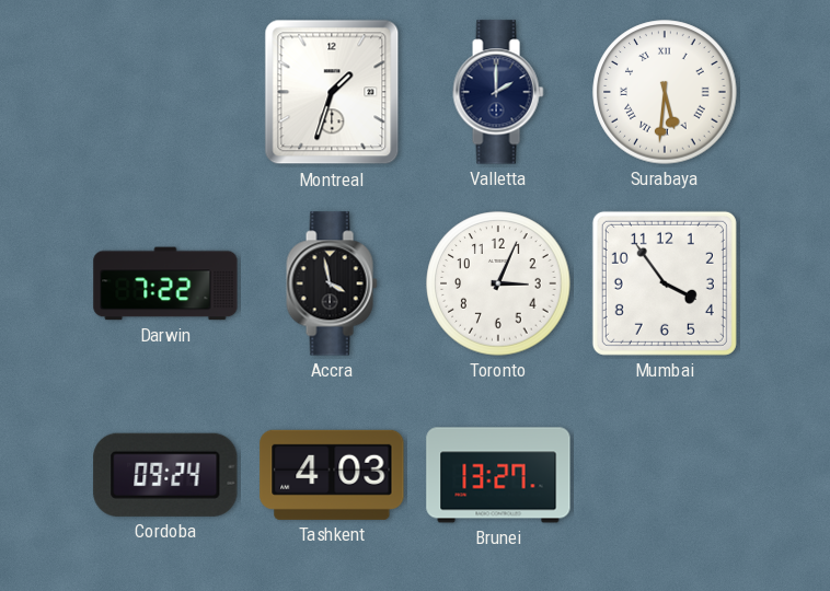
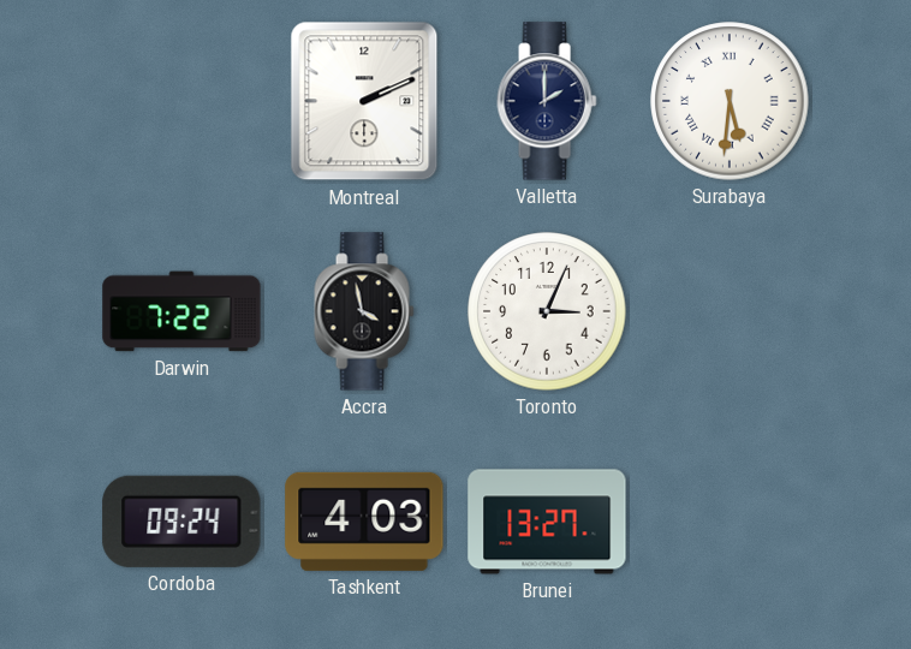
Montreal: 1:33 -> 2:11 (364, 101)
Mumbai: 3:54 -> none (665, 283)
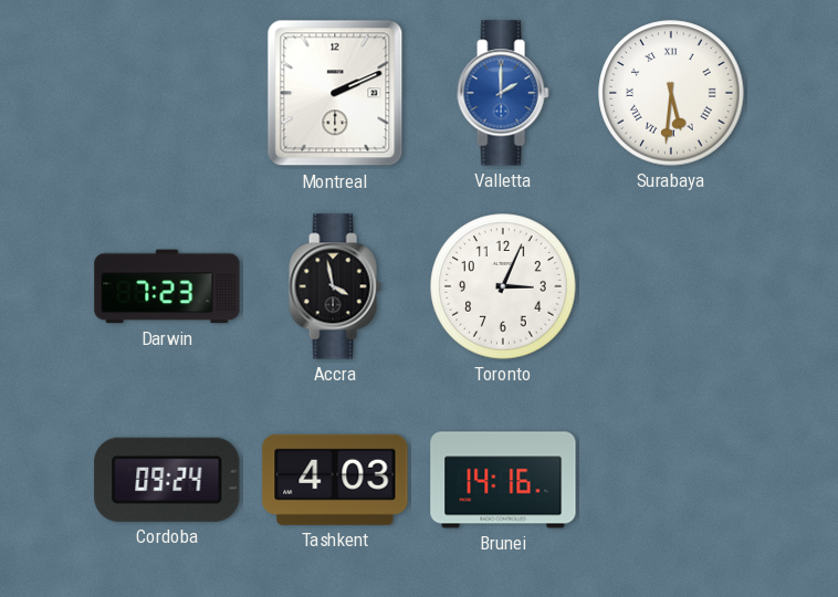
Valletta dial: navy -> blue (503, 93)
Darwin: 7:22 -> 7:23 (167, 286)
Brunei: 13:27 -> 14:16 (503, 480)
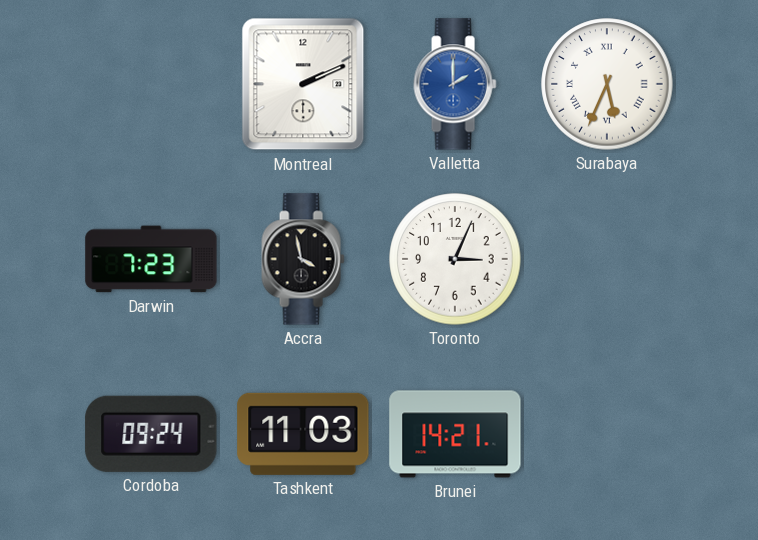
Surabaya: 5:31 -> 5:34 (607, 84)
Tashkent: 4:03 -> 11:03 (303, 434)
Brunei: 14:16 -> 14:21 (455, 434)
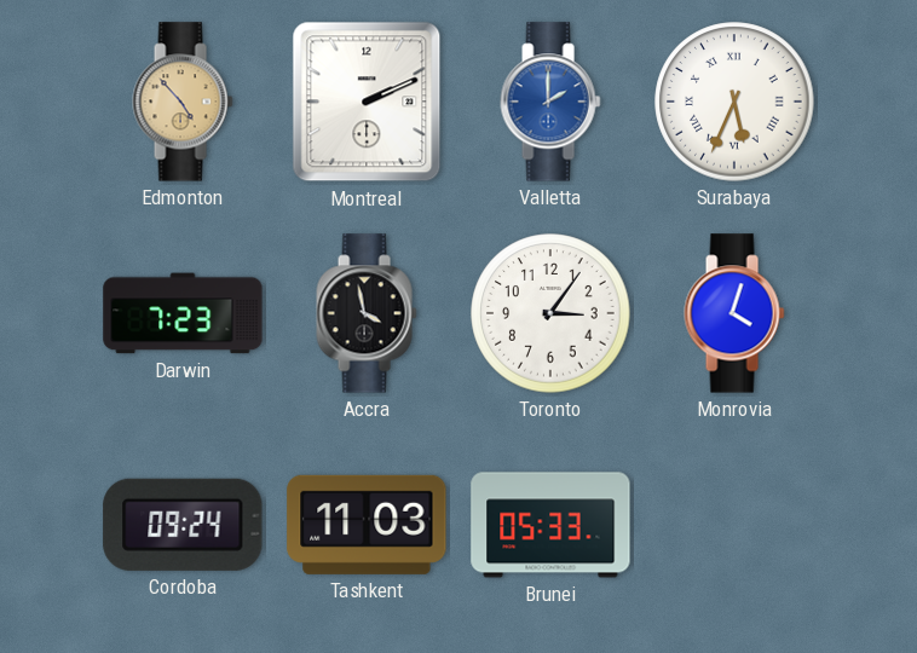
Edmonton: none -> 4:53 (183, 102)
Toronto: 3:04 -> 3:06 (550, 313)
Monrovia: none -> 4:03 (734, 313)
Brunei: 14:21 -> 05:33 (550, 525)
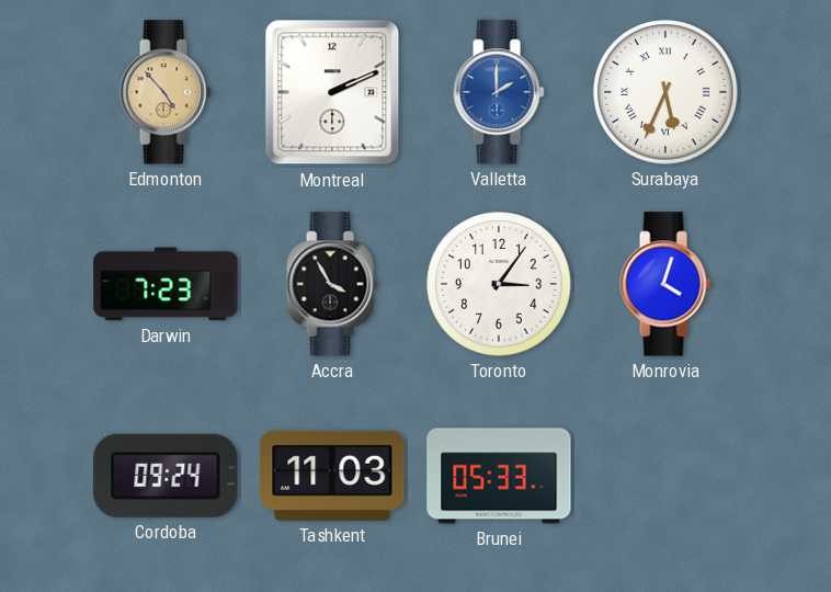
Accra: 3:58 -> 3:55 (332, 284)
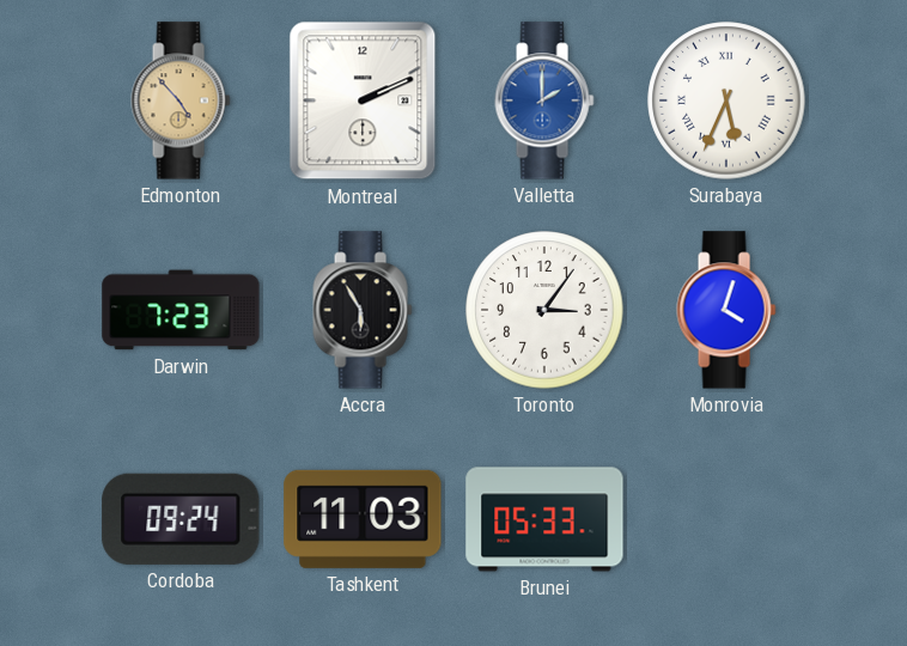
Accra: 3:55 -> 5:55 (363, 310)
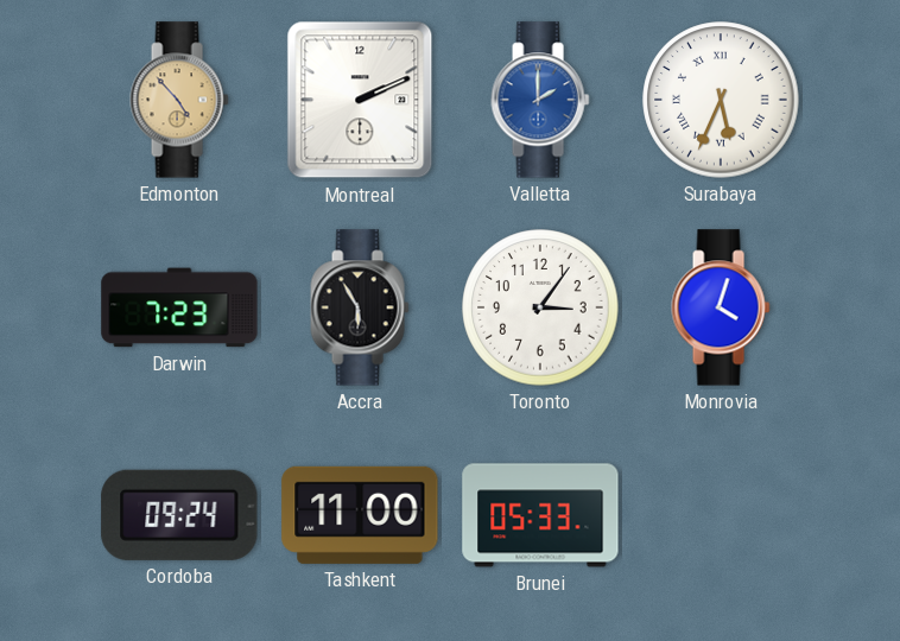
Tashkent: 11:03 -> 11:00 (360, 515)
